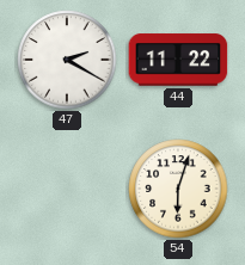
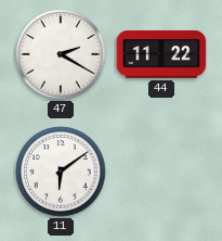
11: none -> 6:09 (61, 172)
54: 6:03 -> none (178, 189)
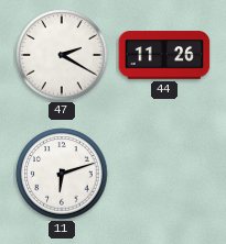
44: 11:22 -> 11:26 (164, 55)
11: 6:09 -> 6:12 (62, 174)
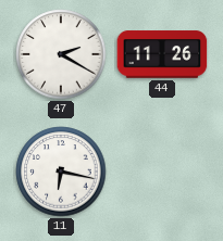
11: 6:12 -> 6:17 (61, 172)
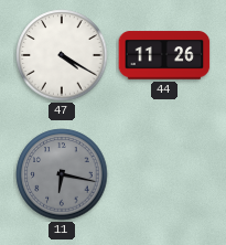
47: 2:20 -> 4:20 (62, 55)
11 dial: white -> grey (62, 174)
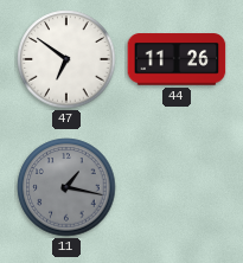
47: 4:20 -> 6:51 (66, 59)
11: 6:17 -> 1:17 (66, 187)
